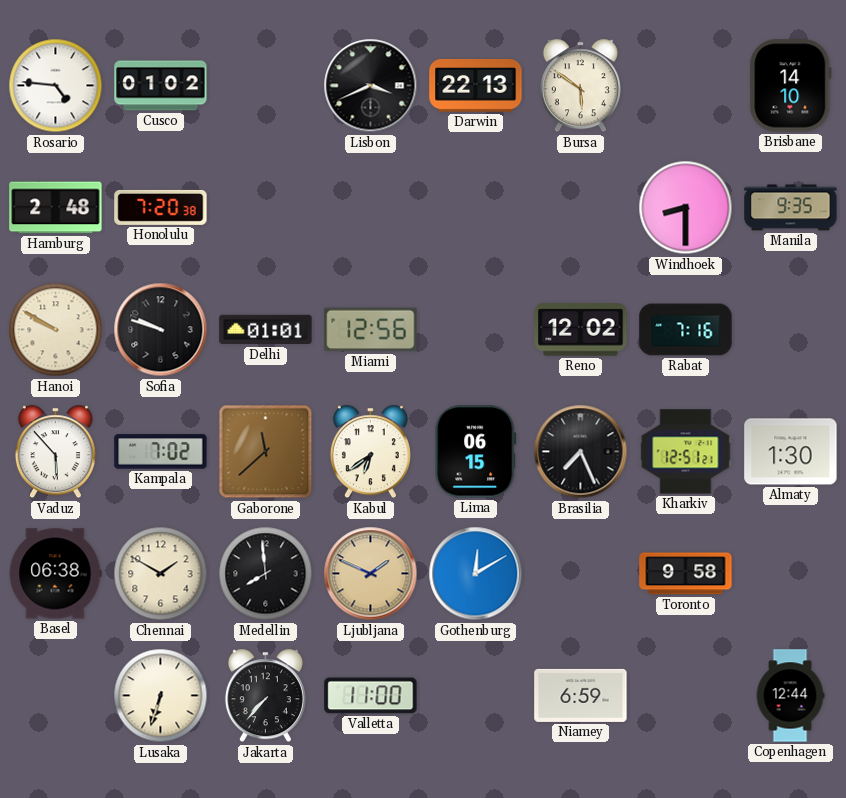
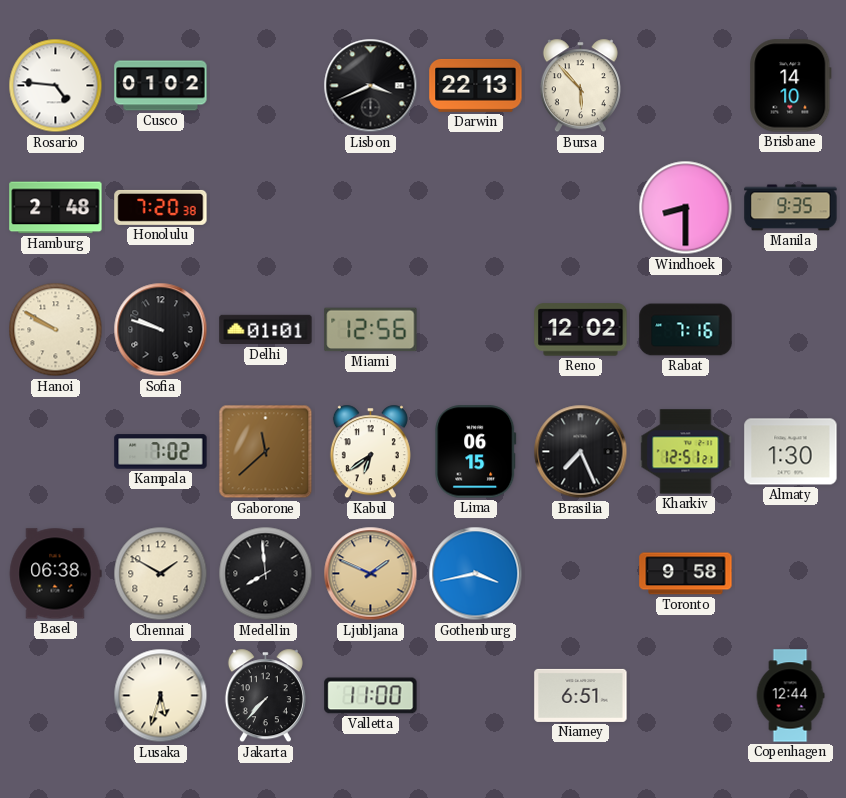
Bursa: 5:51 -> 5:53 (580, 86)
Vaduz: 5:53 -> none (55, 452)
Gothenburg: 12:10 -> 3:43 (476, 574)
Lusaka: 6:33 -> 5:33 (161, 696)
Niamey: 6:59 -> 6:51 (581, 695)
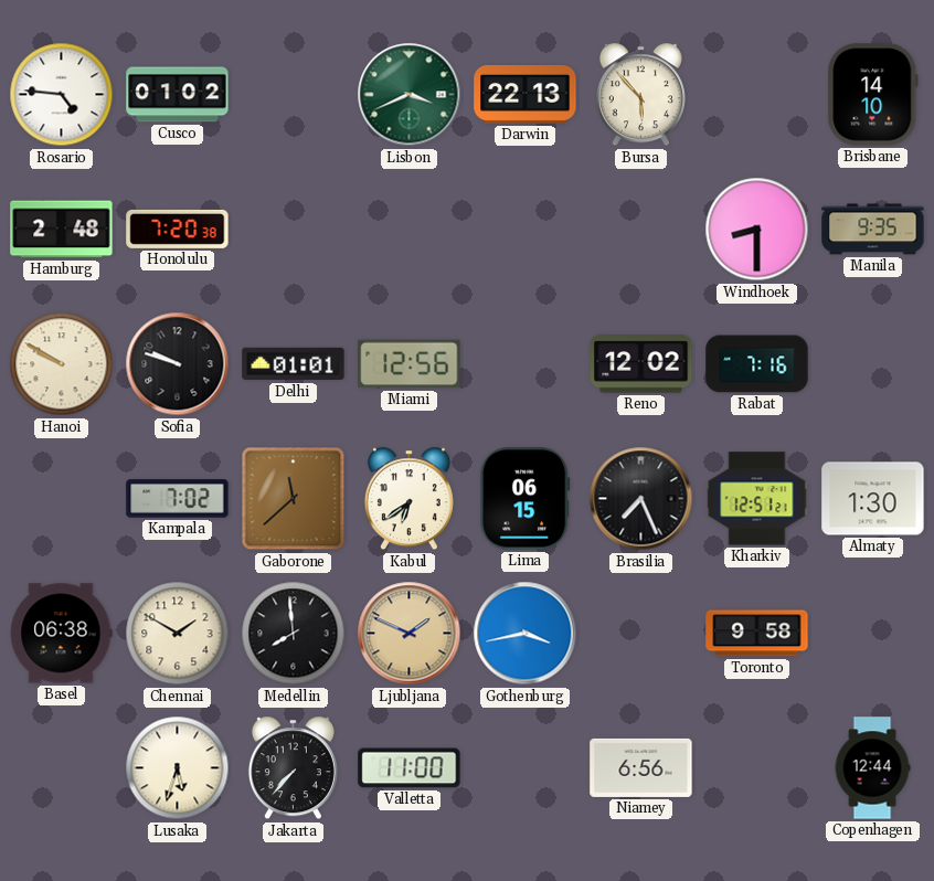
Lisbon dial: black -> green (410, 95)
Niamey: 6:51 -> 6:56 (641, 767)
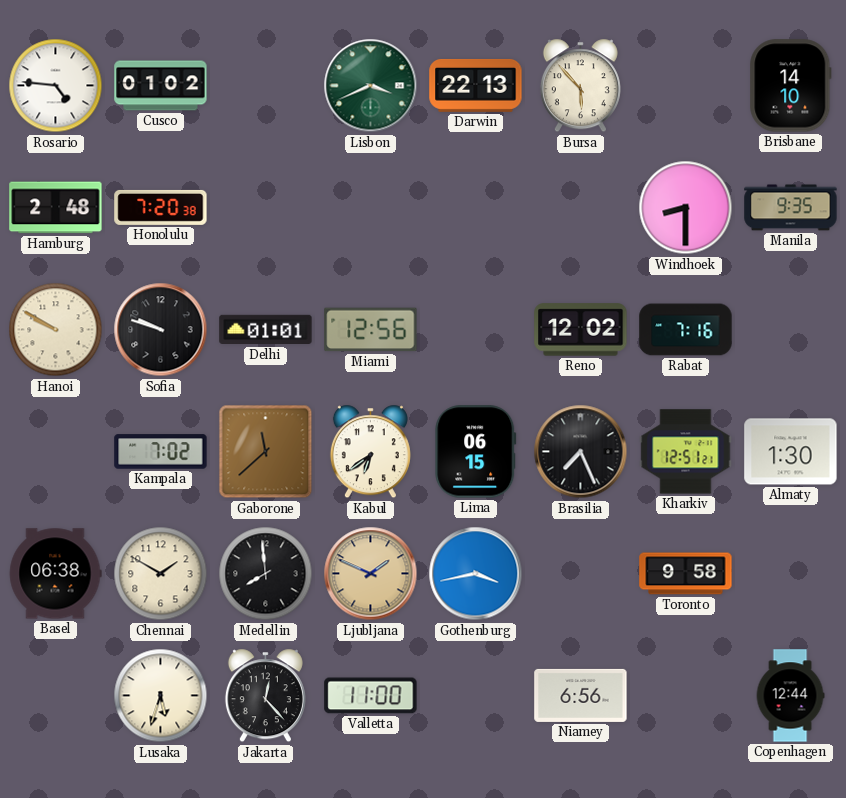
Jakarta: 7:37 -> 12:23 (265, 696)
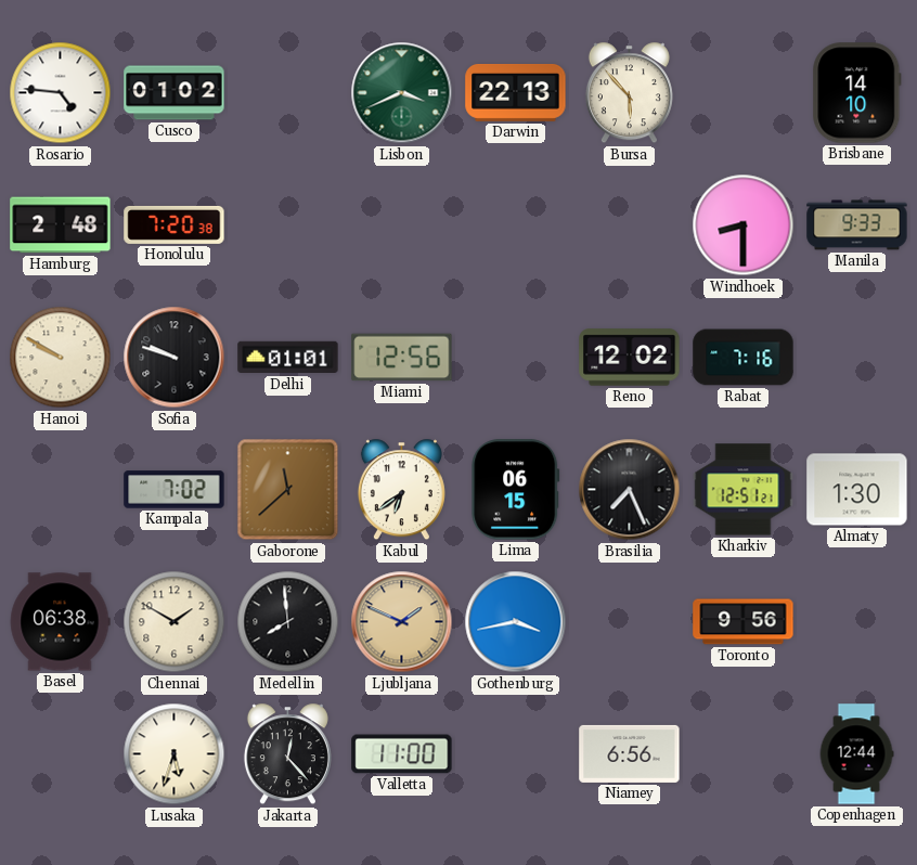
Manila: 9:35 -> 9:33 (857, 225)
Toronto: 9:58 -> 9:56 (744, 622)
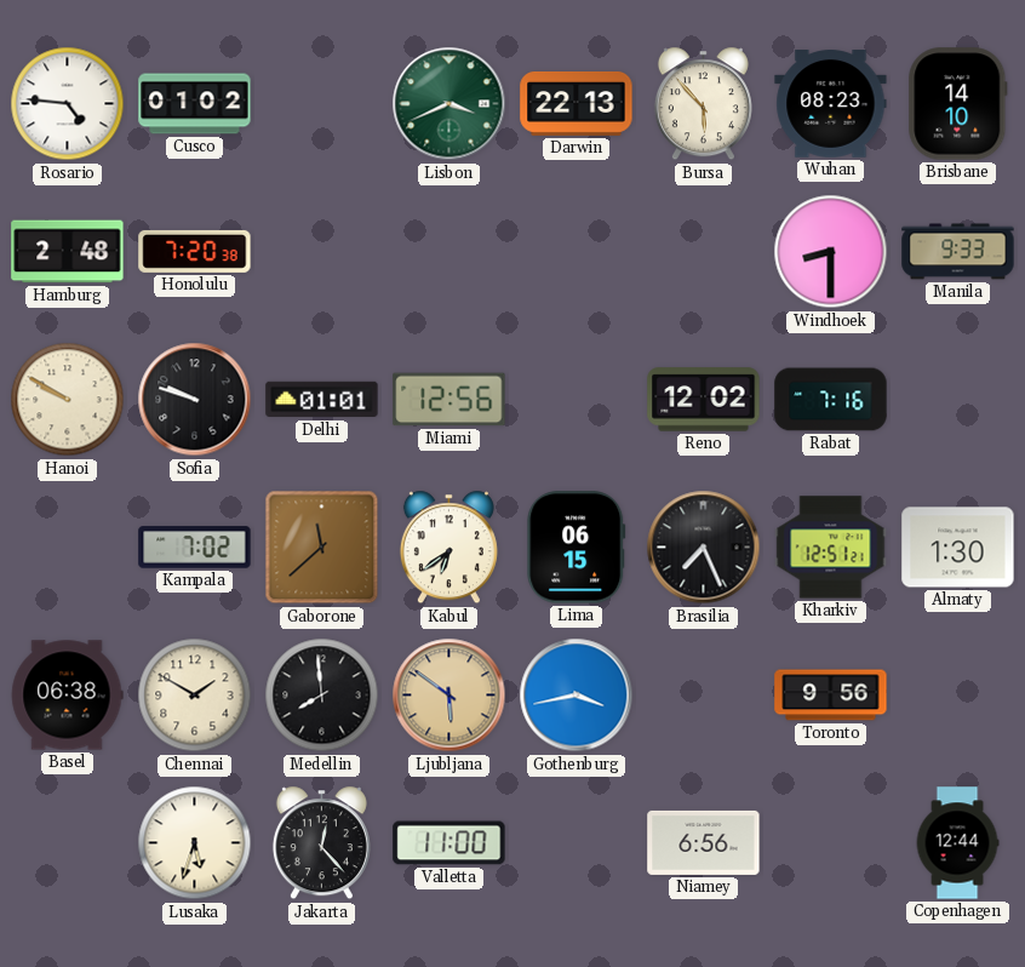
Wuhan: none -> 08:23 (831, 104)
Ljubljana: 1:49 -> 5:51 (449, 696)
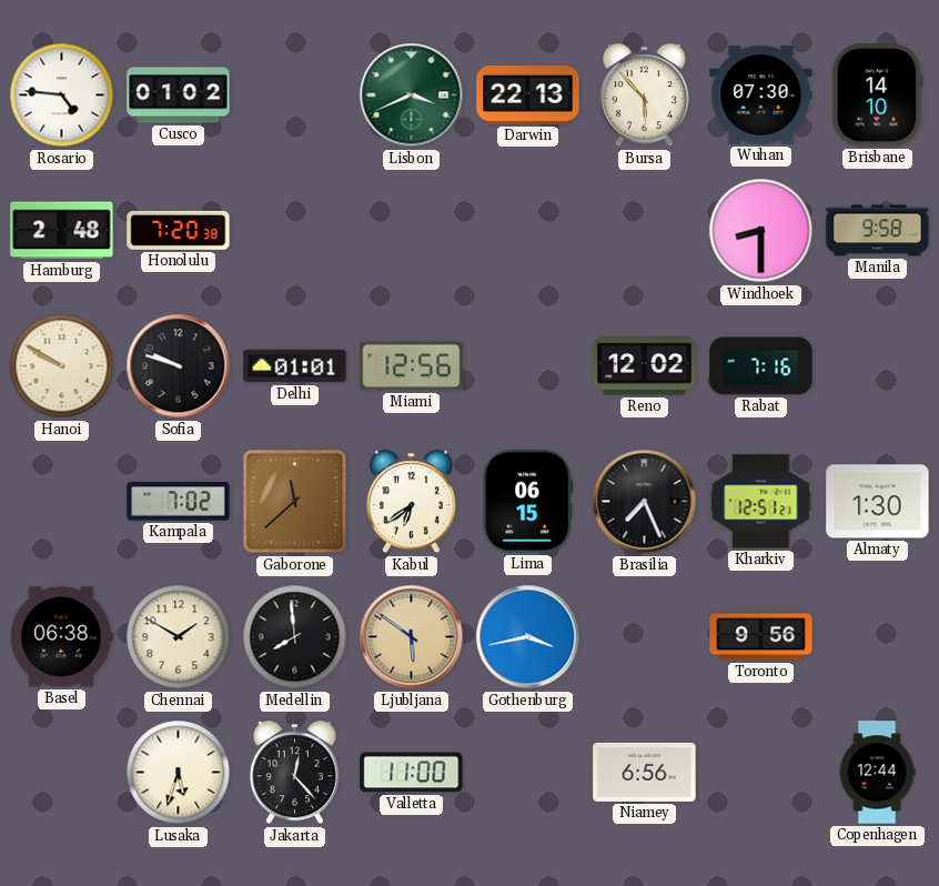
Wuhan: 08:23 -> 07:30 (761, 95)
Manila: 9:33 -> 9:58 (878, 231)
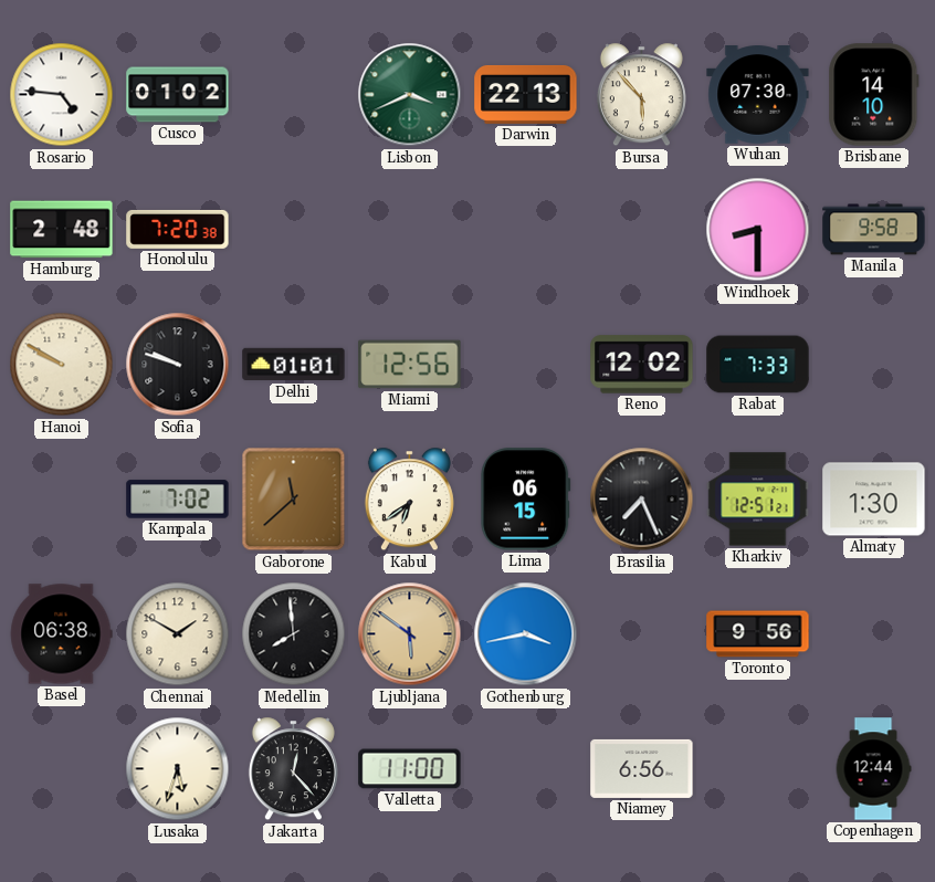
Rabat: 7:16 -> 7:33 (758, 365)
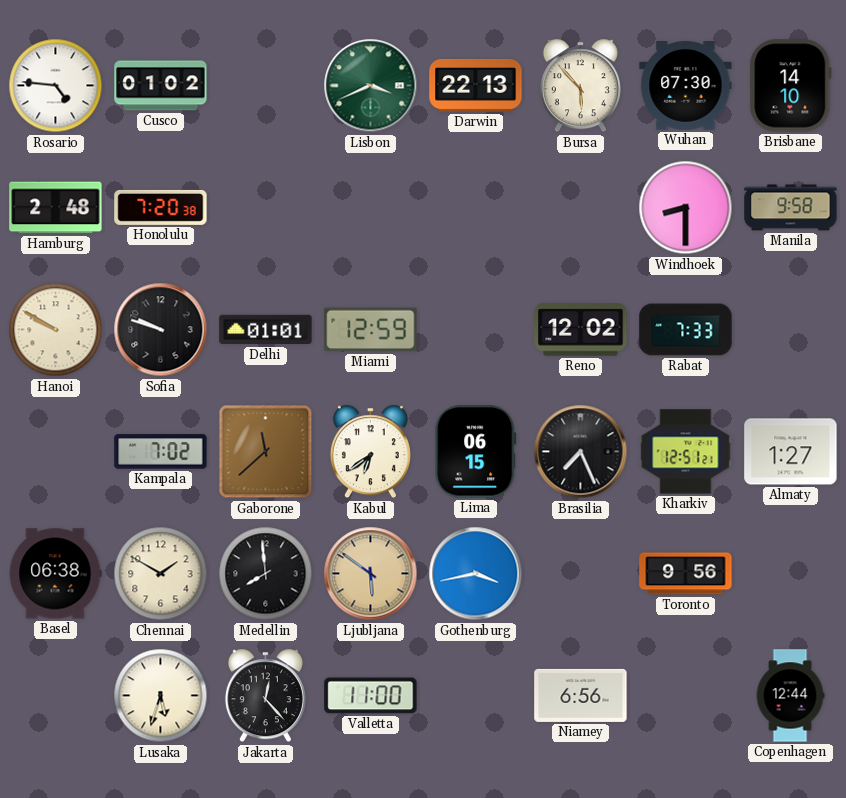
Miami: 12:56 -> 12:59 (371, 330)
Almaty: 1:30 -> 1:27 (791, 452)
